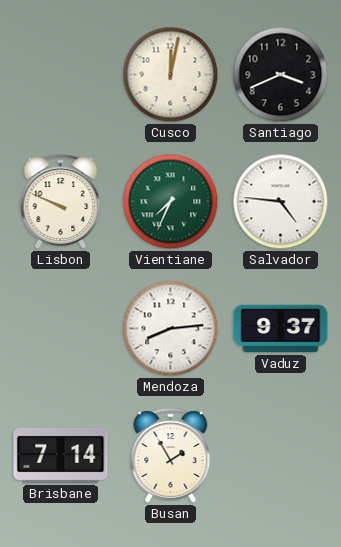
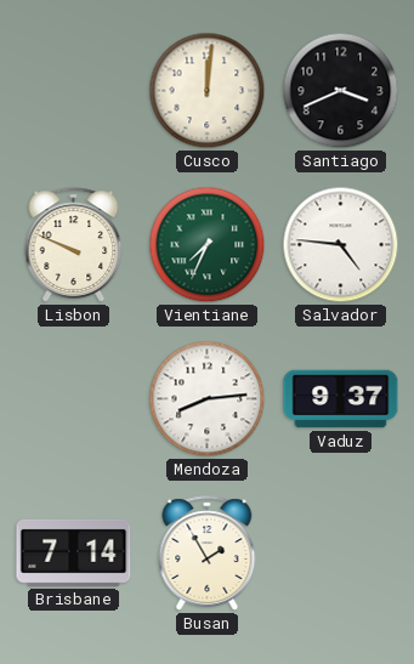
Cusco: 12:02 -> 12:01 (208, 91)
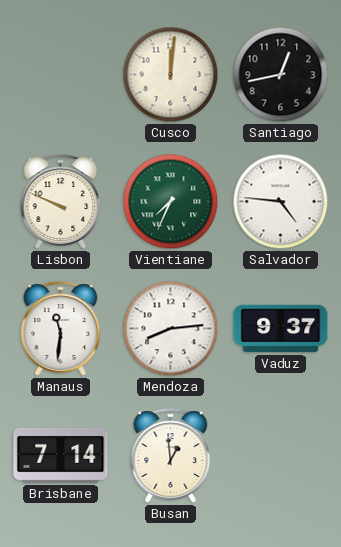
Santiago: 3:41 -> 12:43 (281, 75)
Manaus: none -> 11:31 (61, 329)
Busan: 1:55 -> 12:59 (171, 456)
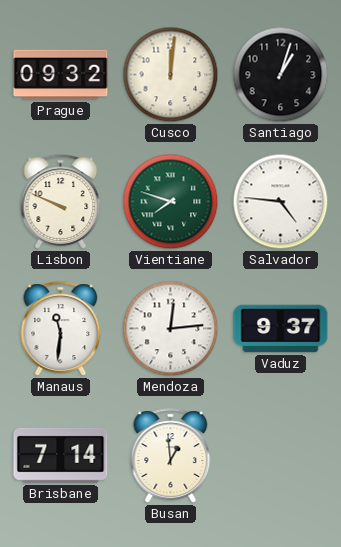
Prague: none -> 09:32 (61, 75)
Santiago: 12:43 -> 1:03 (281, 75)
Vientiane: 7:34 -> 7:48 (171, 202)
Mendoza: 8:14 -> 12:14 (171, 329)
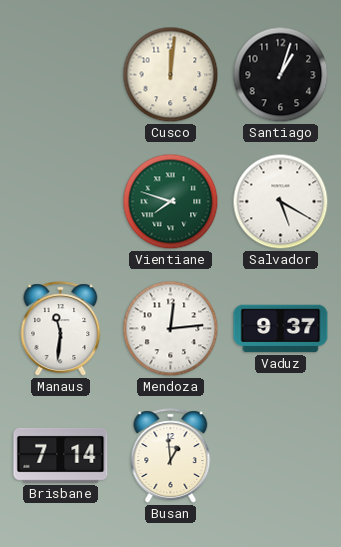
Prague: 09:32 -> none (61, 75)
Lisbon: 9:49 -> none (61, 202)
Salvador: 4:46 -> 5:20 (281, 202)
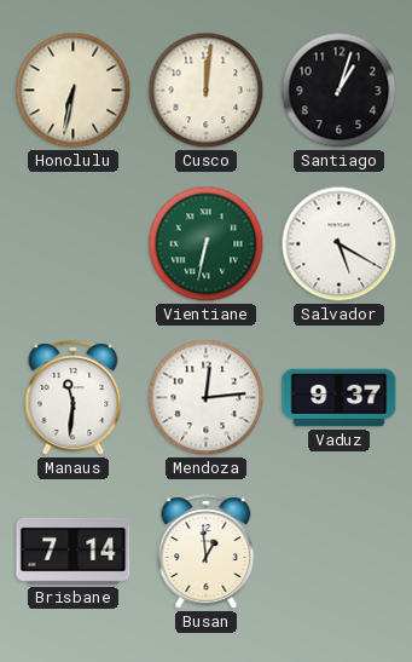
Honolulu: none -> 6:32 (74, 91)
Vientiane: 7:48 -> 6:32 (207, 244)
